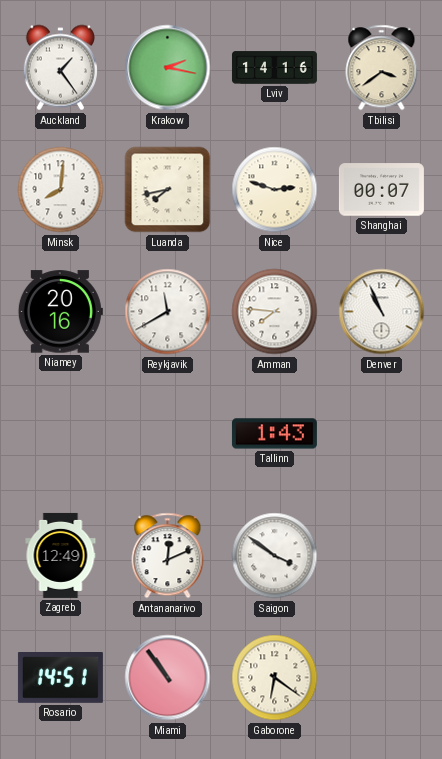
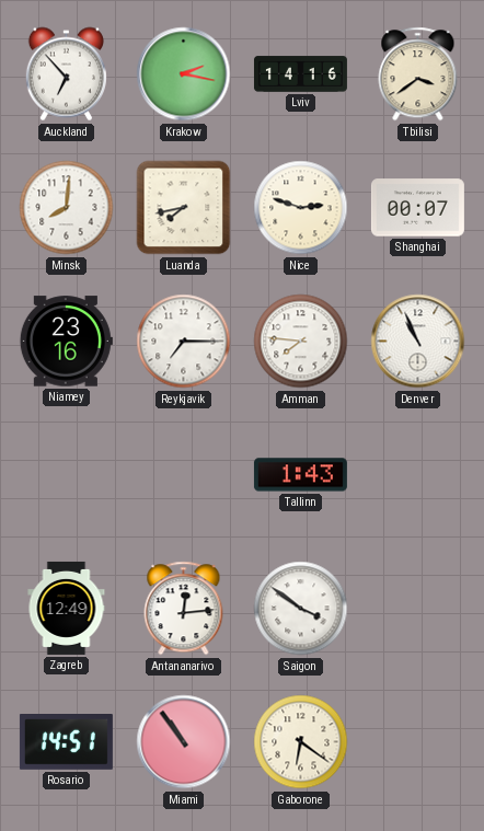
Auckland: 1:24 -> 6:53 (66, 74)
Niamey: 20:16 -> 23:16 (66, 342)
Reykjavik: 11:40 -> 7:15 (184, 342)
Antananarivo: 12:11 -> 12:14 (184, 609)
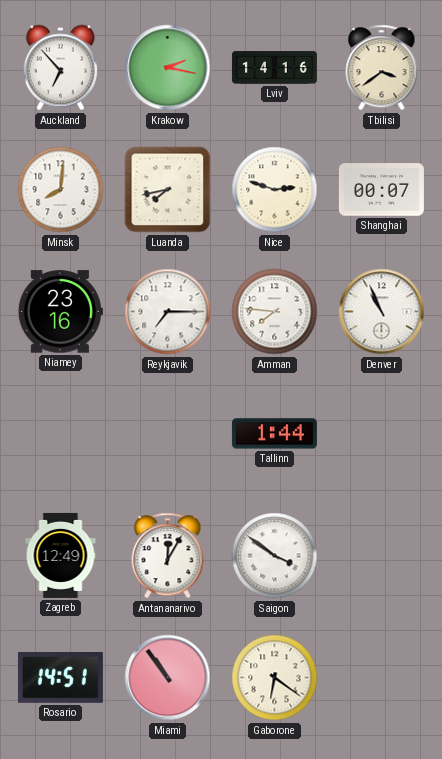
Tallinn: 1:43 -> 1:44 (274, 434)
Antananarivo: 12:14 -> 12:05 (168, 556)
